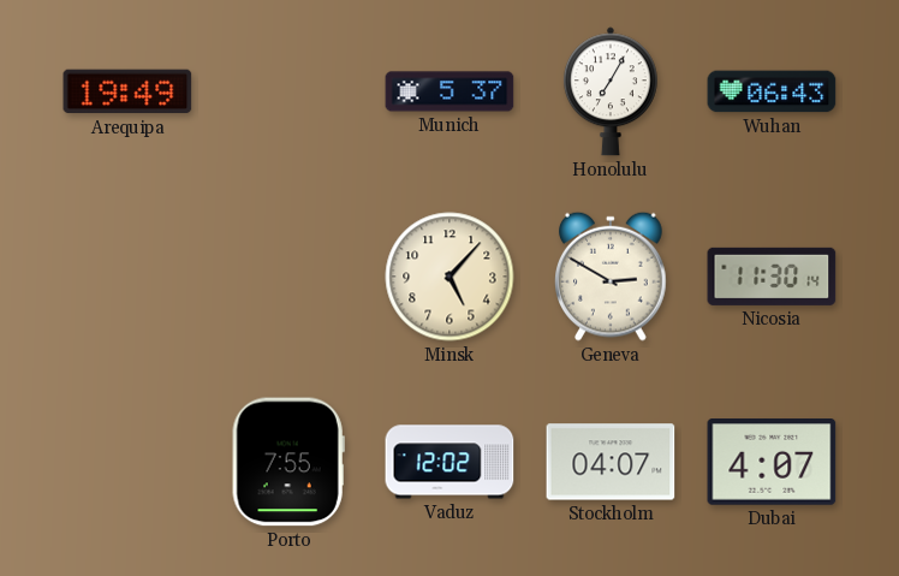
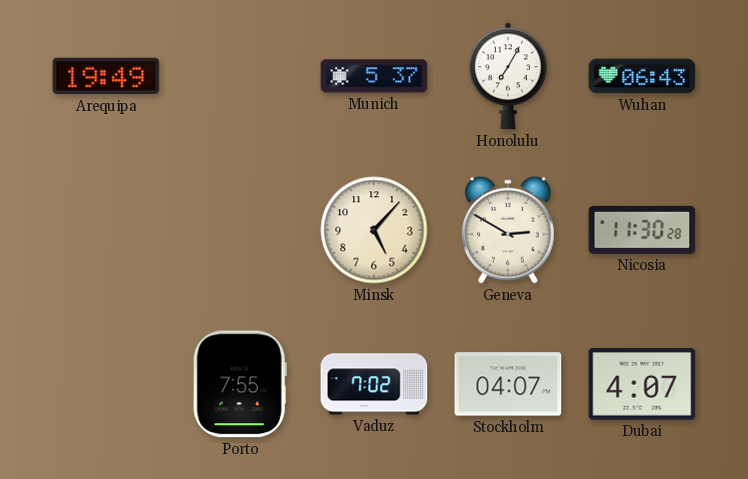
Nicosia: 11:30:14 -> 11:30:28 (642, 230)
Vaduz: 12:02 -> 7:02 (374, 384)
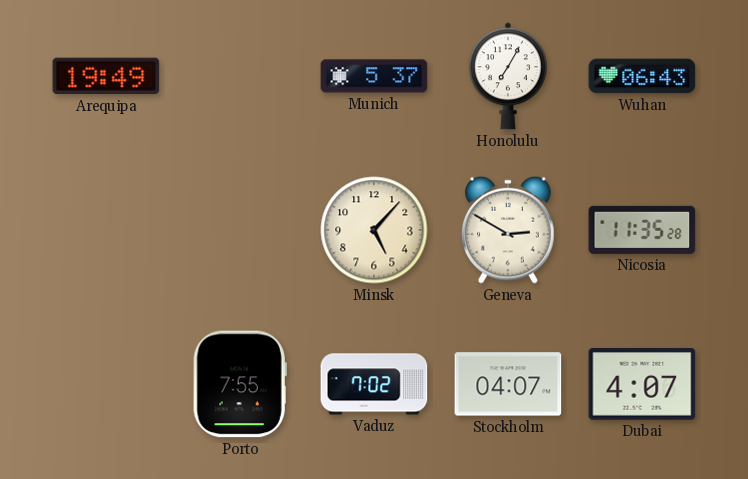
Nicosia: 11:30 -> 11:35 (642, 230)
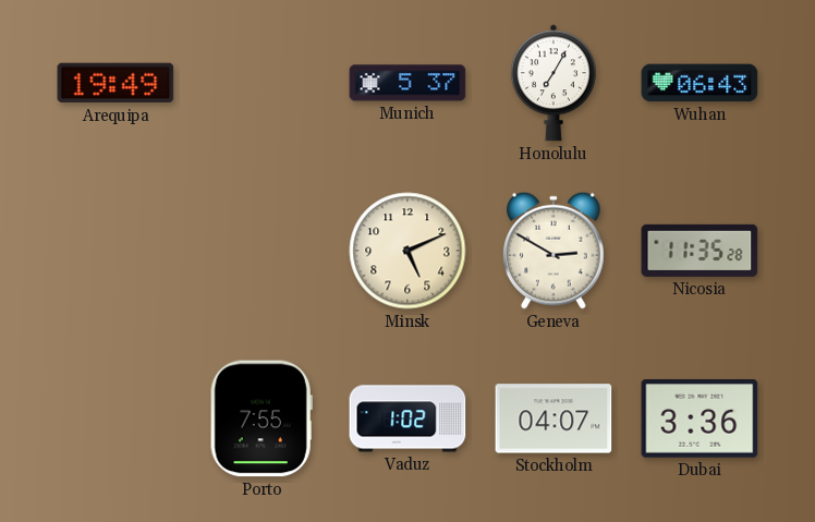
Minsk: 5:07 -> 5:11 (407, 251)
Vaduz: 7:02 -> 1:02 (407, 418)
Dubai: 4:07 -> 3:36 (700, 418)
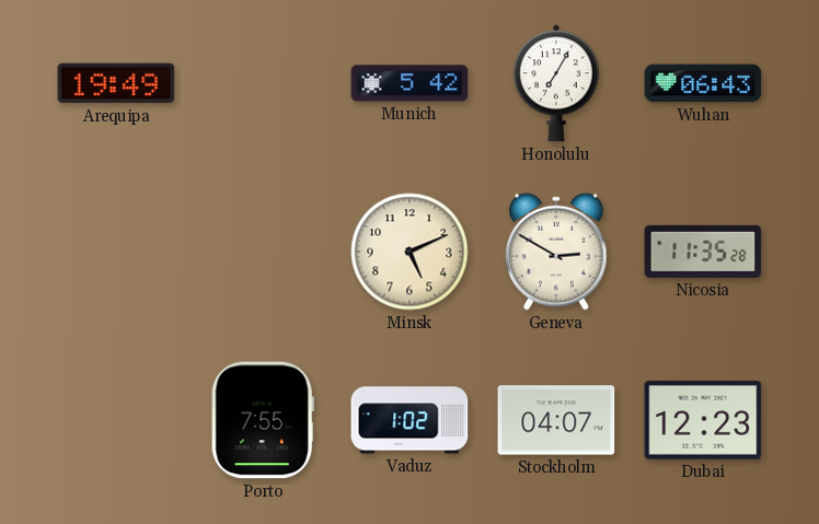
Munich: 5:37 -> 5:42 (409, 83)
Dubai: 3:36 -> 12:23 (703, 420)
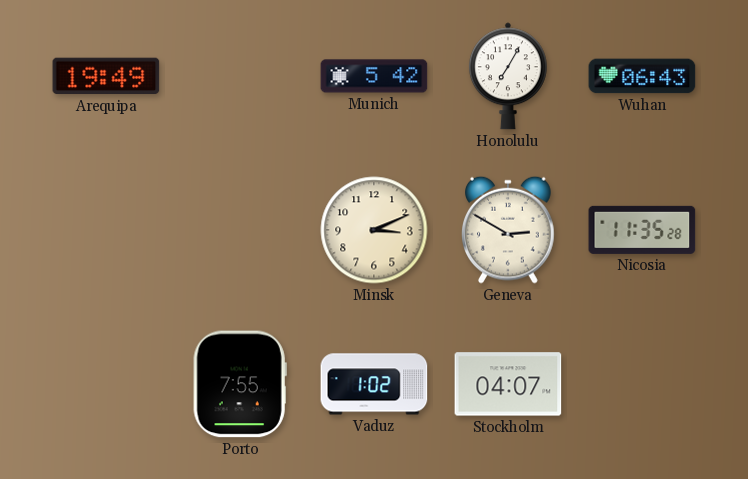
Minsk: 5:11 -> 3:11 (374, 230)
Dubai: 12:23 -> none (703, 420)
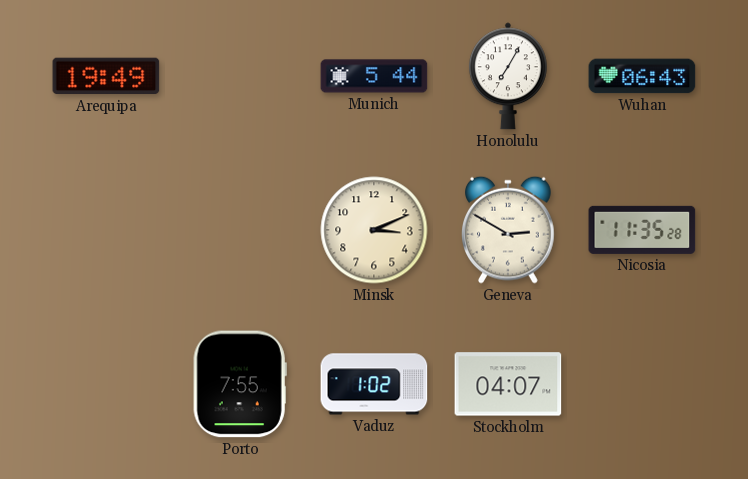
Munich: 5:42 -> 5:44 (374, 76)
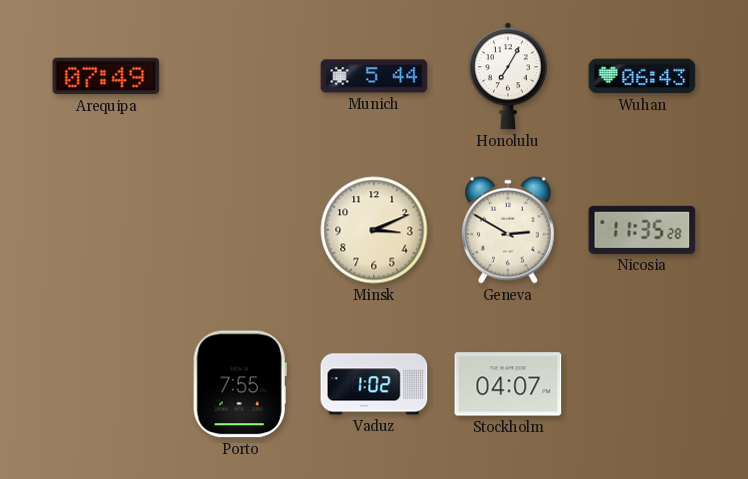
Arequipa: 19:49 -> 07:49 (106, 76)
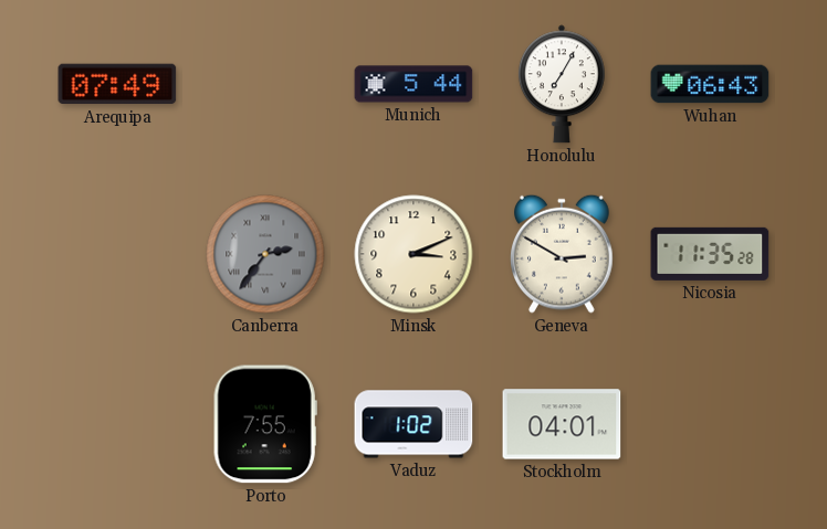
Canberra: none -> 2:36 (265, 254)
Stockholm: 04:07 -> 04:01 (562, 424)
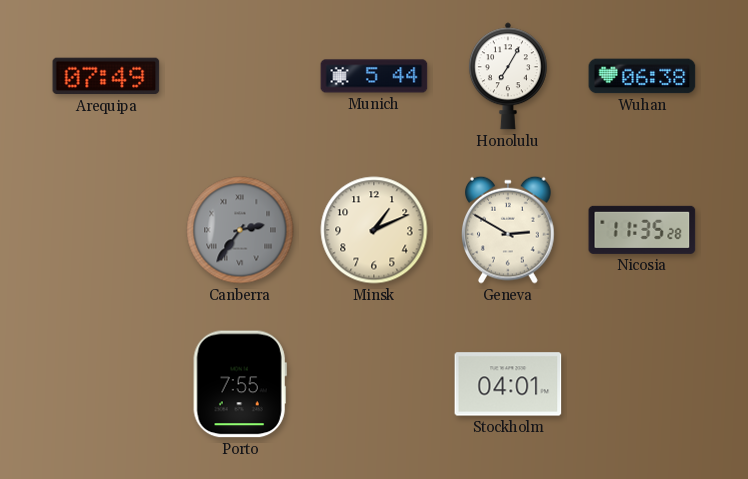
Wuhan: 06:43 -> 06:38 (642, 76)
Minsk: 3:11 -> 1:11 (374, 230)
Vaduz: 1:02 -> none (414, 424)
